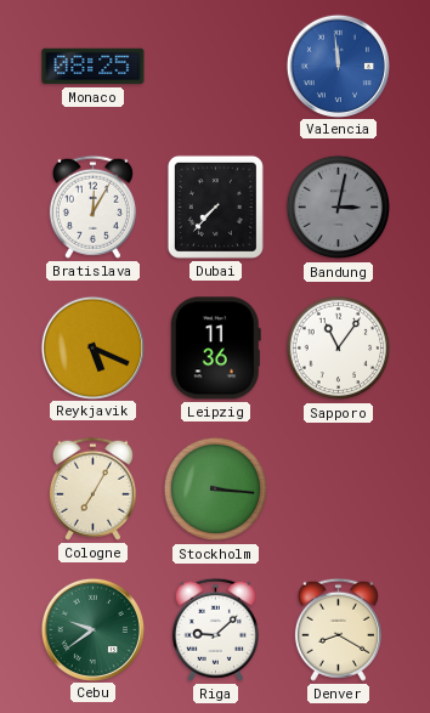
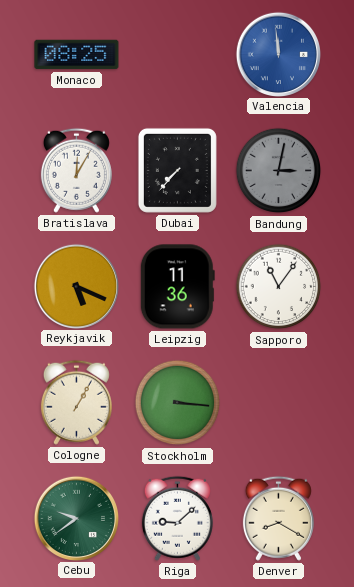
Cologne: 7:05 -> 1:05 (76, 402)
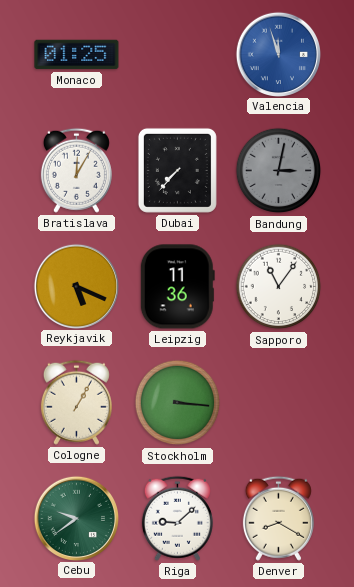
Monaco: 08:25 -> 01:25 (77, 55)
Valencia: 11:59 -> 11:57 (278, 54)
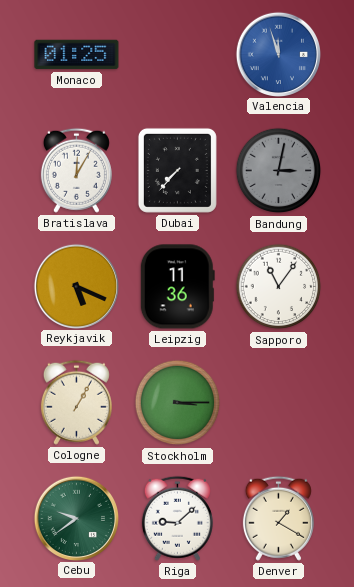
Stockholm: 3:16 -> 3:15 (178, 403)
Denver: 8:20 -> 1:20 (278, 518)
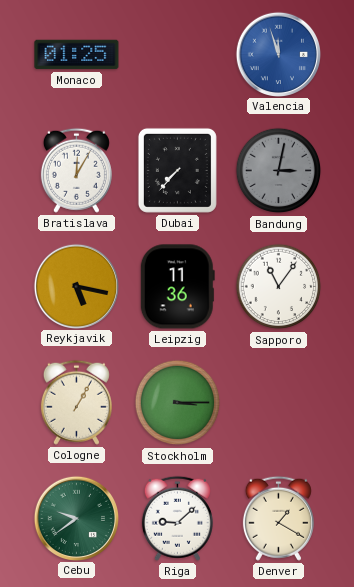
Reykjavik: 5:19 -> 5:17 (76, 286)
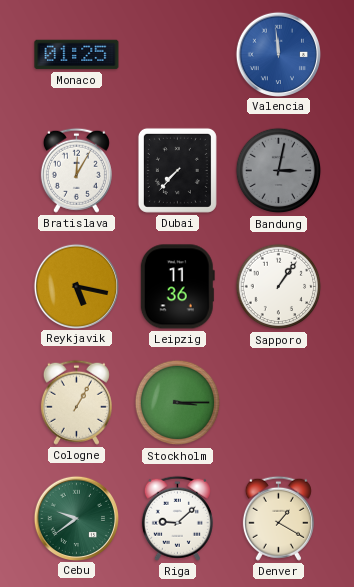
Valencia: 11:57 -> 11:59 (278, 54)
Sapporo: 11:06 -> 1:06 (279, 287)
